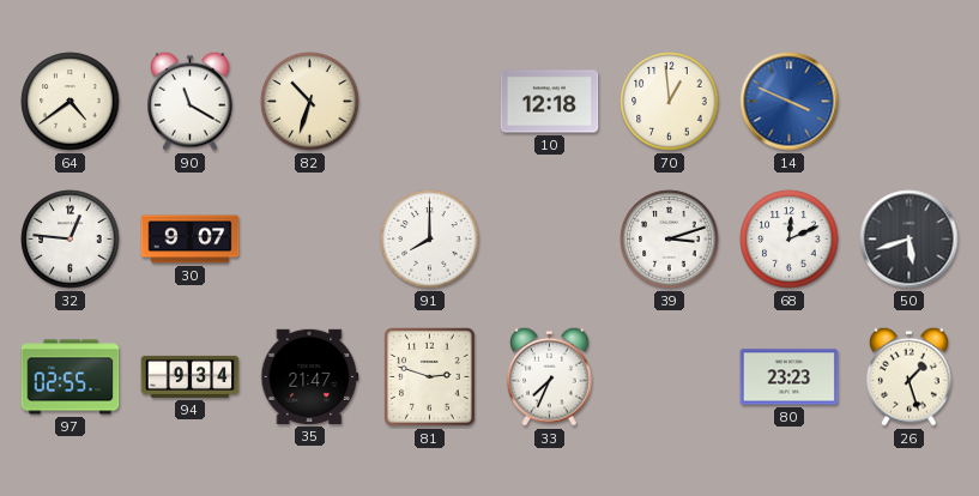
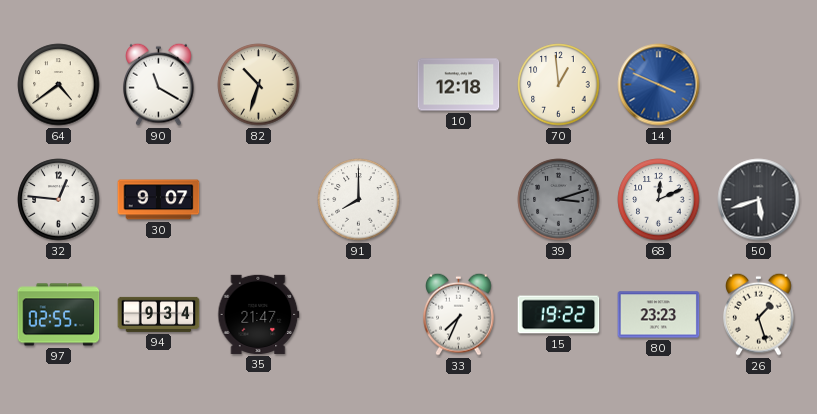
39 dial: white -> grey (559, 200)
81: 2:48 -> none (430, 377)
15: none -> 19:22 (559, 315)
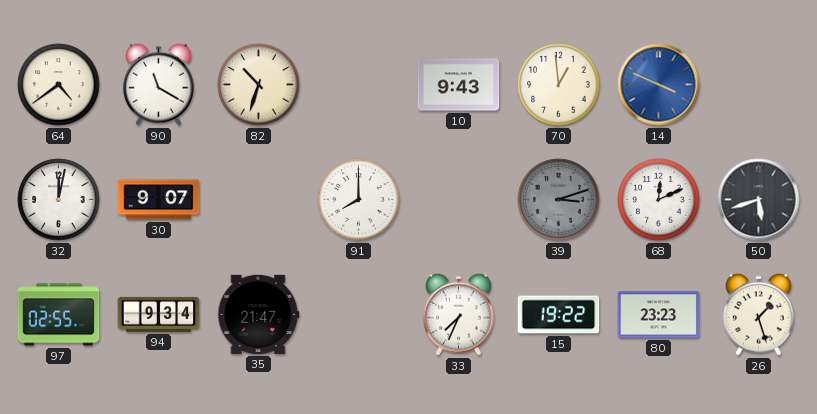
10: 12:18 -> 9:43 (459, 85)
32: 12:46 -> 12:02 (59, 200)
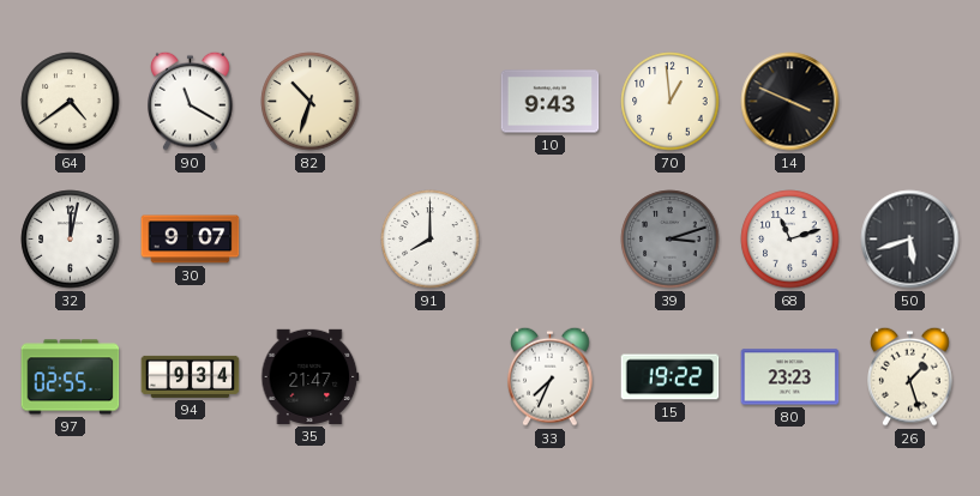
14 dial: blue -> black (790, 102)
68: 12:11 -> 11:12 (790, 240)
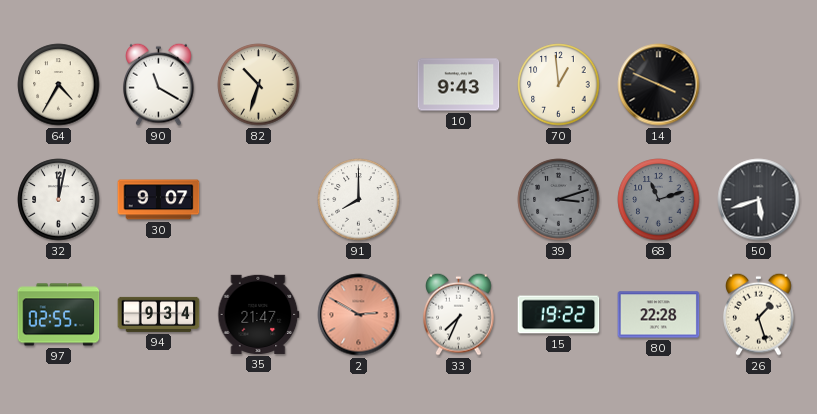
64: 4:39 -> 4:35 (59, 85)
68 dial: white -> grey (659, 200)
2: none -> 2:50 (359, 315)
80: 23:23 -> 22:28 (659, 315)
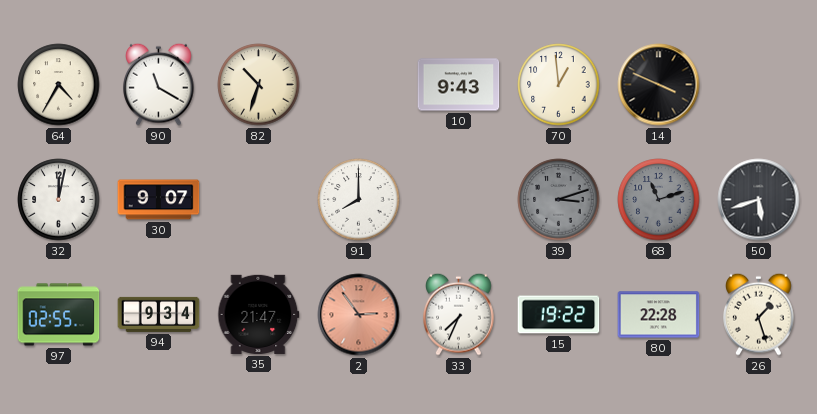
2: 2:50 -> 2:54 (359, 315)
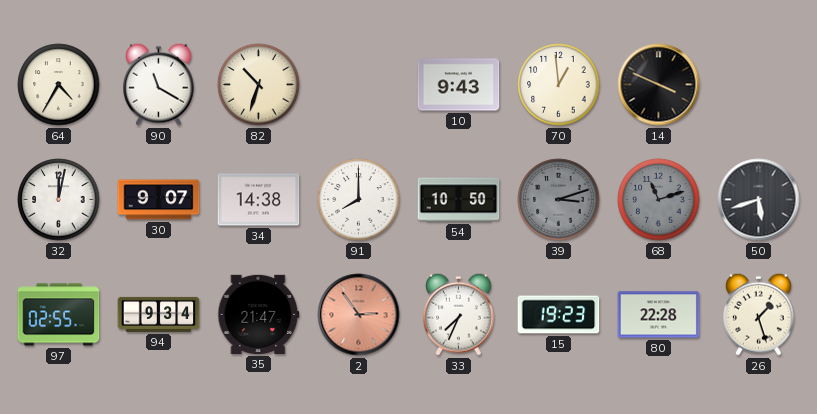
34: none -> 14:38 (259, 200)
54: none -> 10:50 (459, 200)
15: 19:22 -> 19:23 (559, 315)
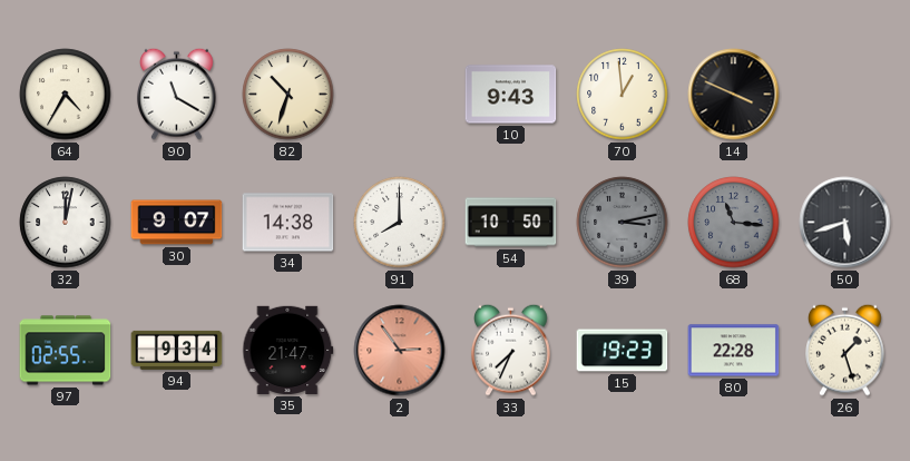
39: 3:12 -> 3:13 (623, 223)
68: 11:12 -> 11:16 (734, 223)
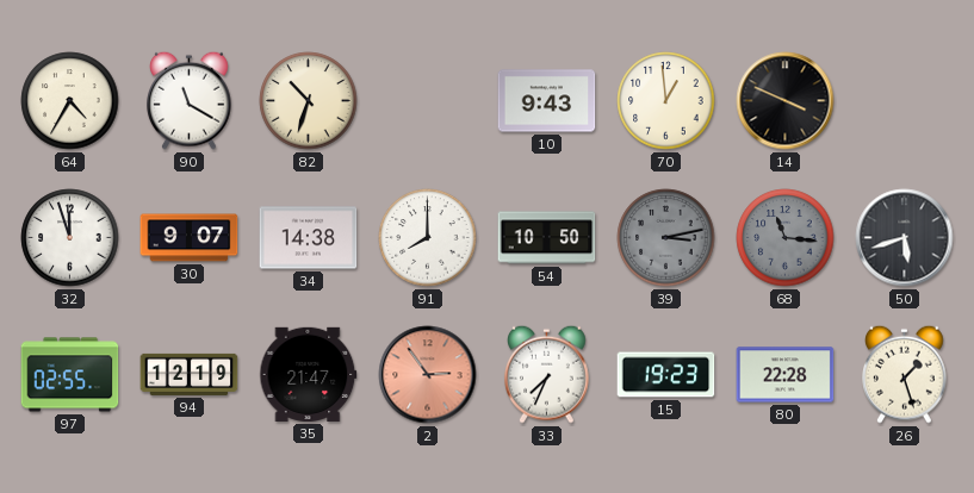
32: 12:02 -> 11:57 (70, 238)
94: 9:34 -> 12:19 (190, 374)
